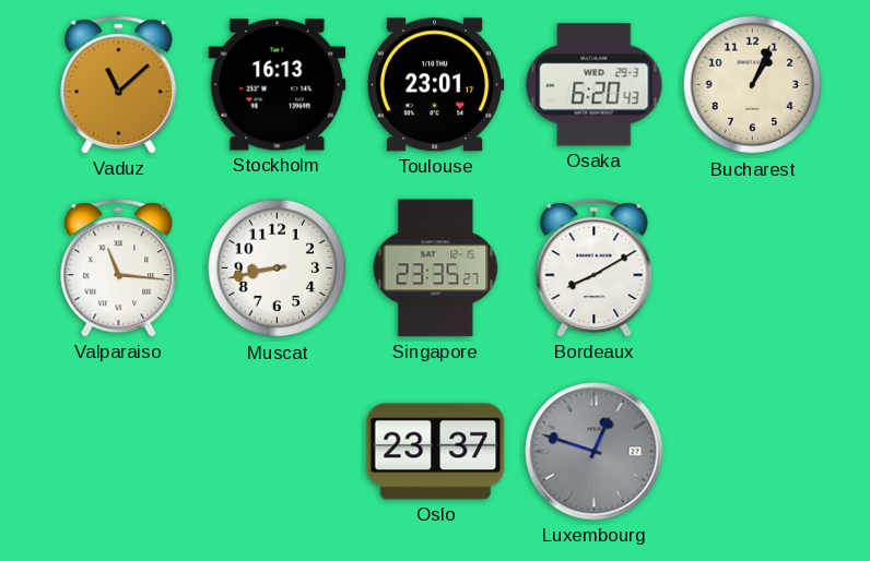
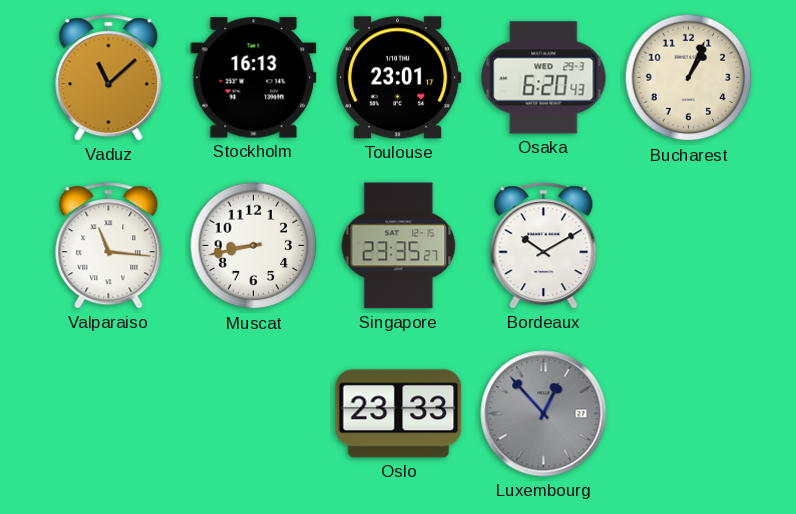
Bordeaux: 8:10 -> 10:10 (544, 246)
Oslo: 23:37 -> 23:33 (399, 414)
Luxembourg: 12:48 -> 12:53 (544, 414)
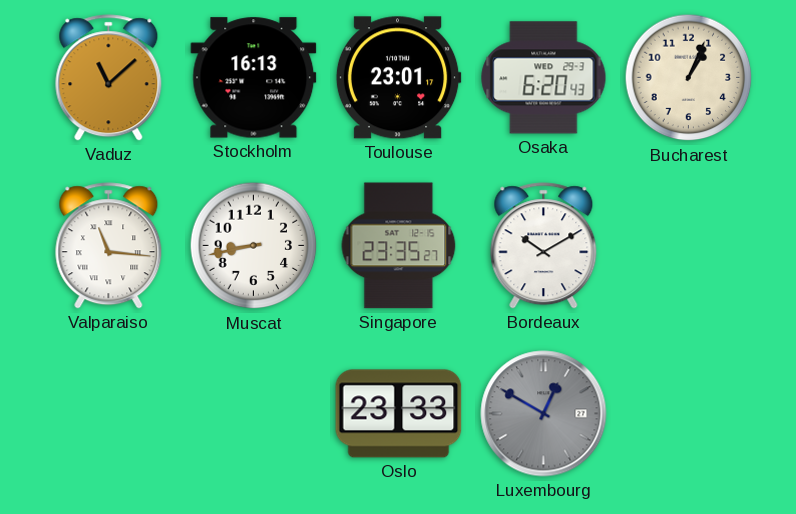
Luxembourg: 12:53 -> 12:50 (544, 414)
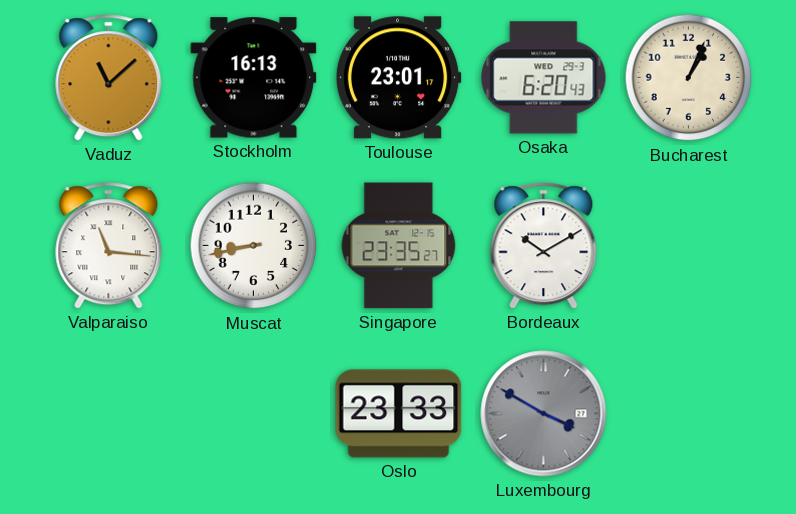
Luxembourg: 12:50 -> 3:50 (544, 414)
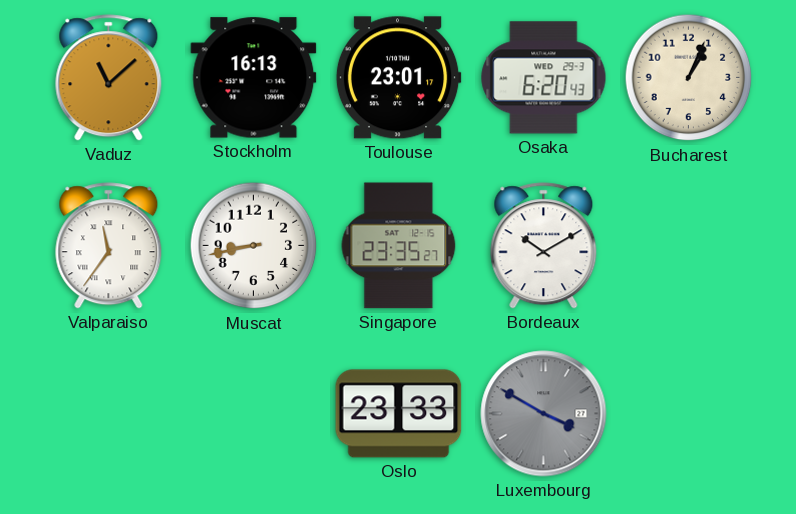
Valparaiso: 11:16 -> 11:36 (109, 246)
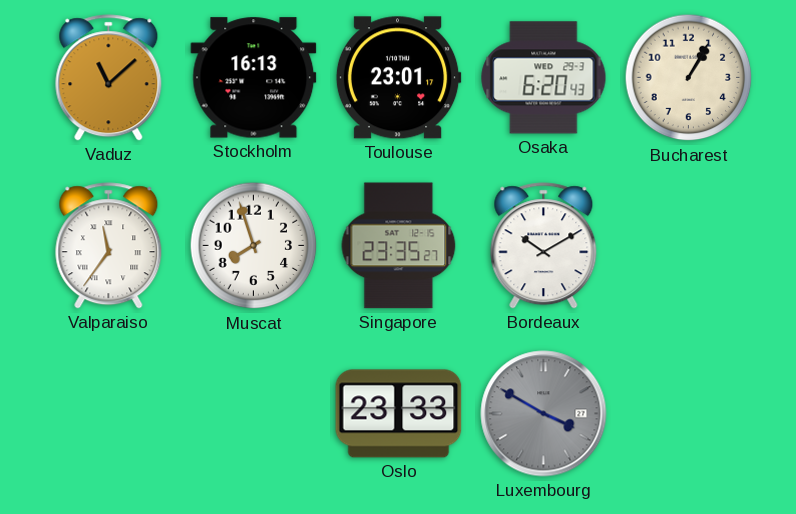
Bucharest: 1:04 -> 1:05 (689, 78)
Muscat: 8:43 -> 7:57 (254, 246)
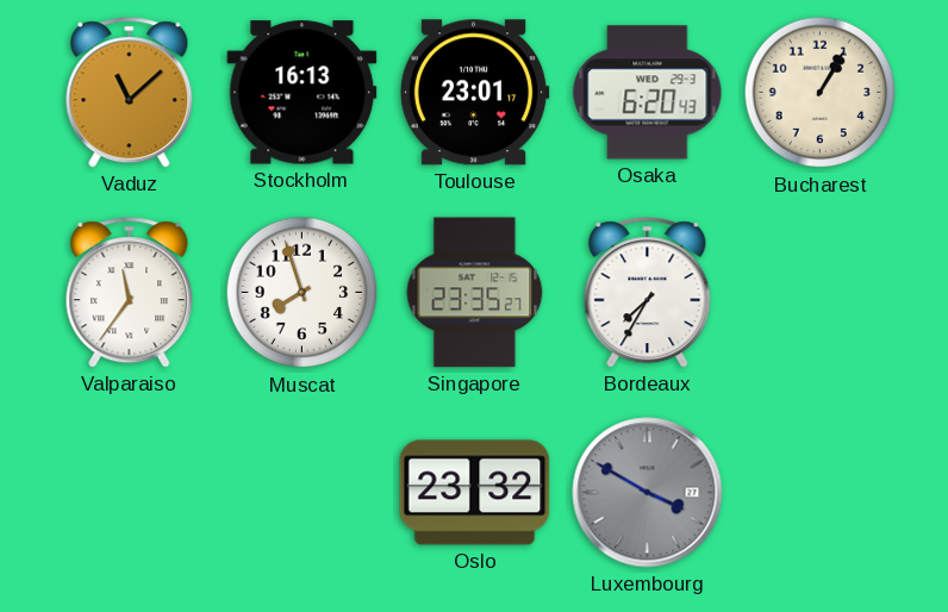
Bordeaux: 10:10 -> 7:35 (648, 293)
Oslo: 23:33 -> 23:32 (475, 493)
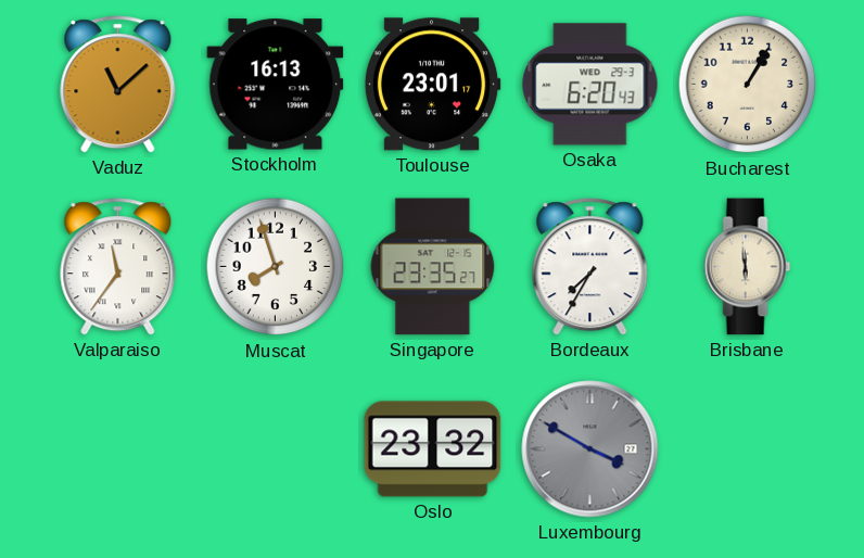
Brisbane: none -> 5:59 (748, 267)
